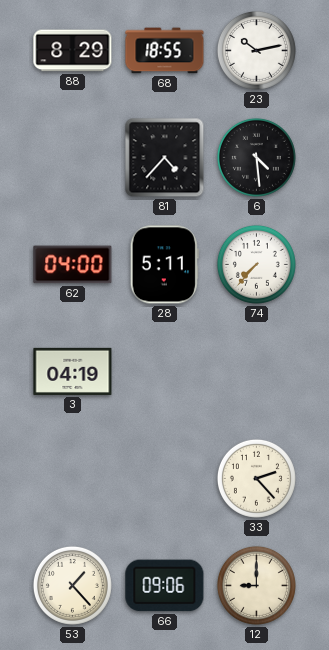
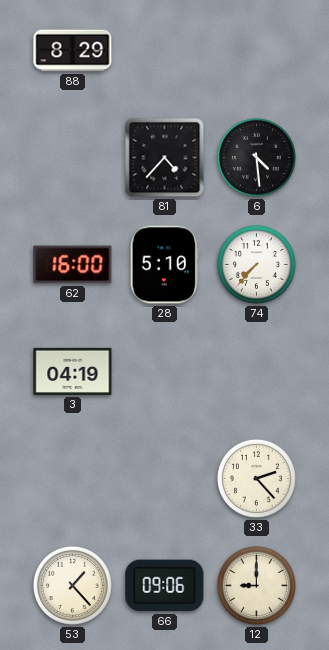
68: 18:55 -> none (165, 51)
23: 10:13 -> none (256, 50)
62: 04:00 -> 16:00 (73, 265)
28: 5:11 -> 5:10 (164, 265)
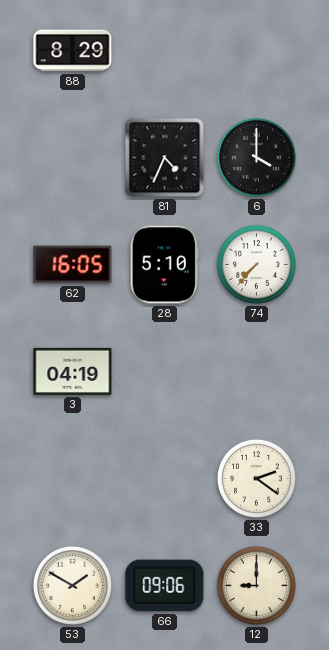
81: 4:37 -> 4:34 (165, 158)
6: 4:29 -> 4:00 (256, 157)
62: 16:00 -> 16:05 (73, 265)
33: 2:23 -> 2:21 (256, 478)
53: 1:23 -> 1:50 (72, 585)
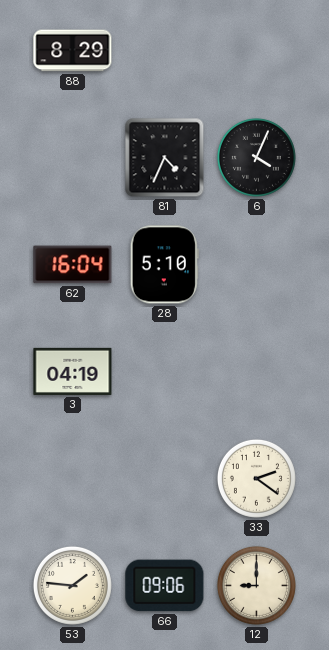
6: 4:00 -> 4:04 (256, 157)
62: 16:05 -> 16:04 (73, 265)
74: 7:37 -> none (256, 264)
53: 1:50 -> 1:46 (72, 585)
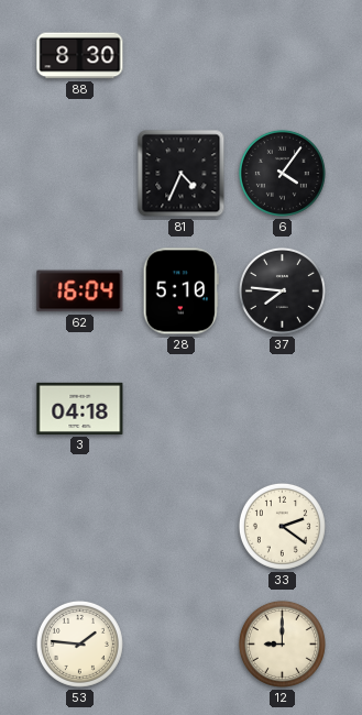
88: 8:29 -> 8:30 (80, 56)
6: 4:04 -> 4:06 (282, 173)
37: none -> 7:46 (282, 290)
3: 04:19 -> 04:18 (80, 408)
66: 09:06 -> none (165, 586)
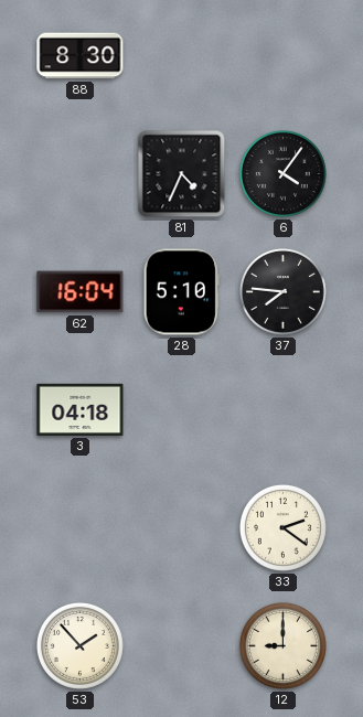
53: 1:46 -> 1:53 (79, 645)
